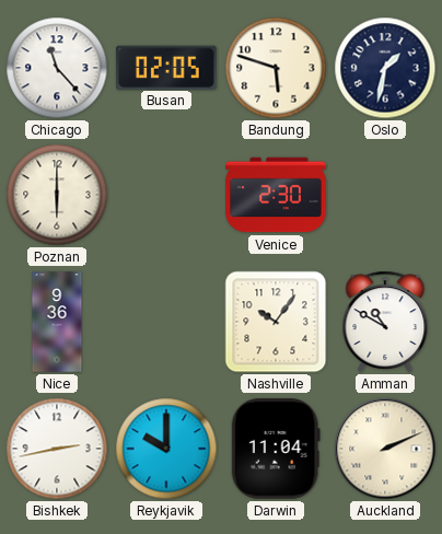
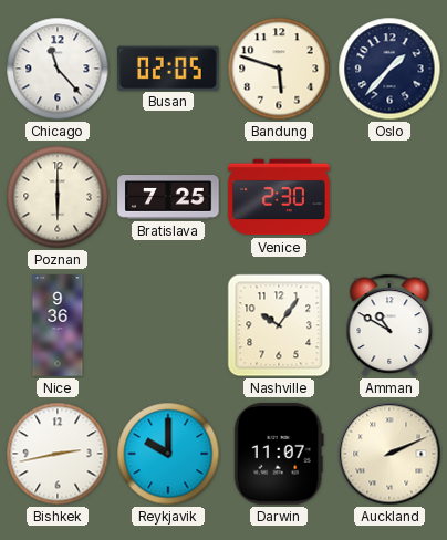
Oslo: 1:32 -> 1:37 (389, 69)
Bratislava: none -> 7:25 (168, 198)
Darwin: 11:04 -> 11:07 (279, 454)
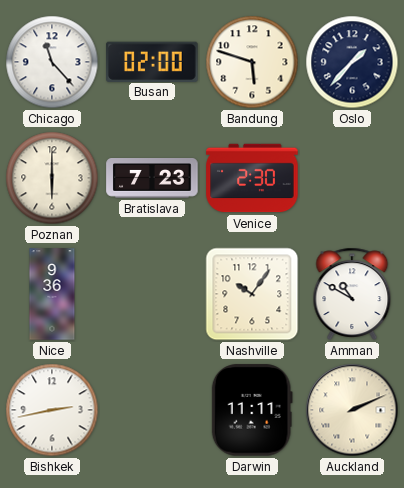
Busan: 02:05 -> 02:00 (152, 61)
Bratislava: 7:25 -> 7:23 (152, 179)
Reykjavik: 10:00 -> none (168, 454)
Darwin: 11:07 -> 11:11 (252, 410)
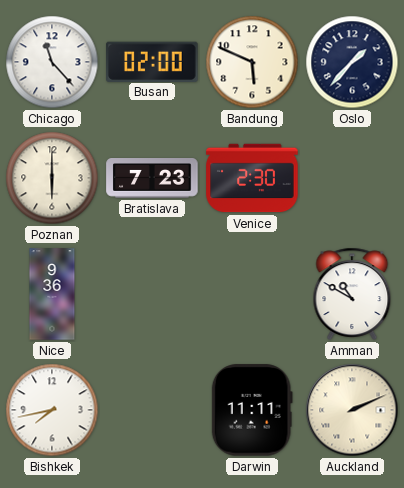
Bandung: 5:48 -> 5:49 (252, 62)
Nashville: 10:06 -> none (252, 294)
Bishkek: 2:43 -> 7:43 (52, 410)
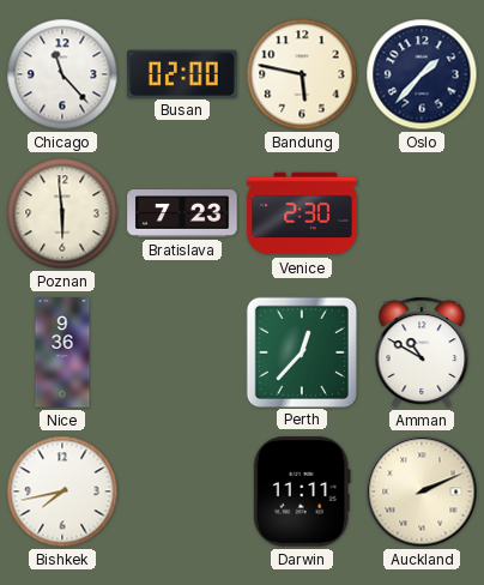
Bandung: 5:49 -> 5:47 (302, 74)
Poznan: 6:00 -> 5:59 (62, 213)
Perth: none -> 12:37 (301, 351)
